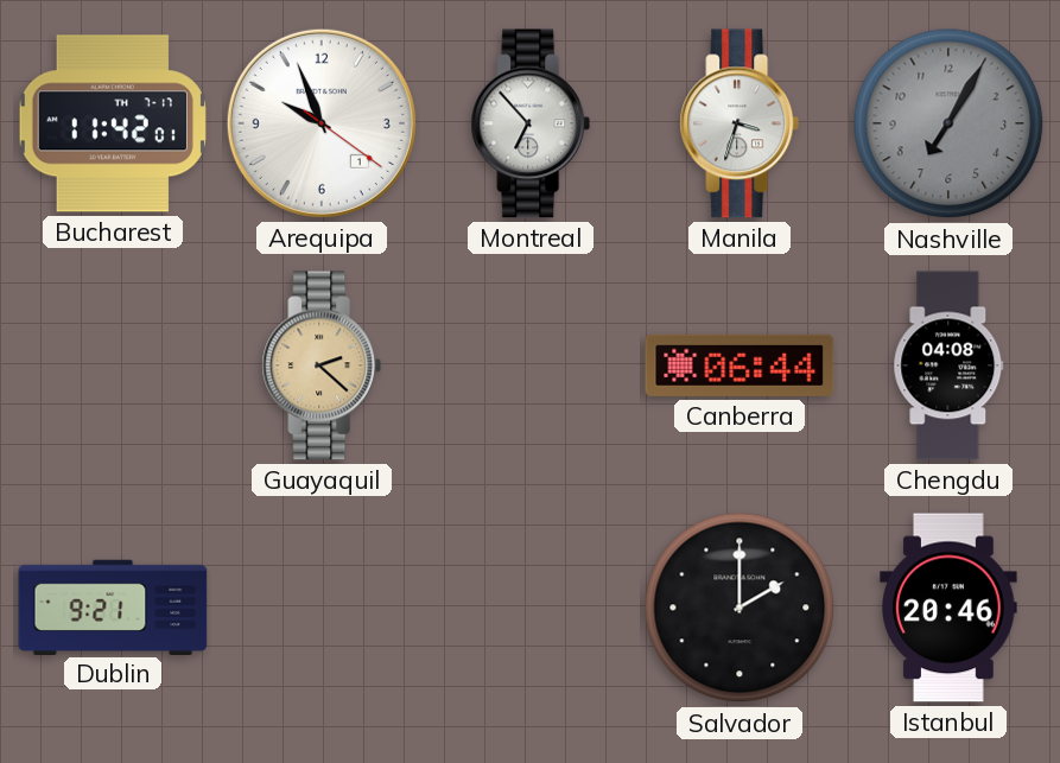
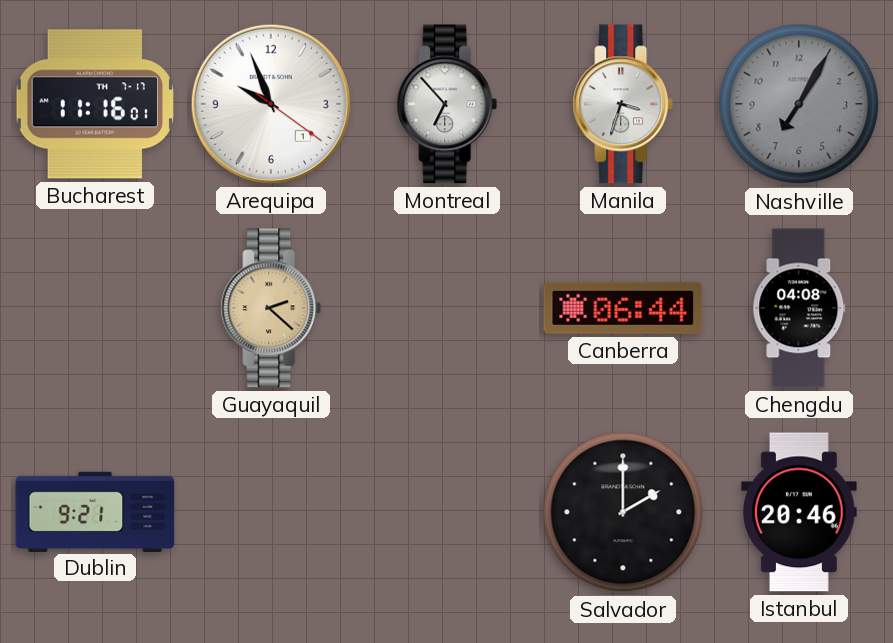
Bucharest: 11:42 -> 11:16 (95, 104)
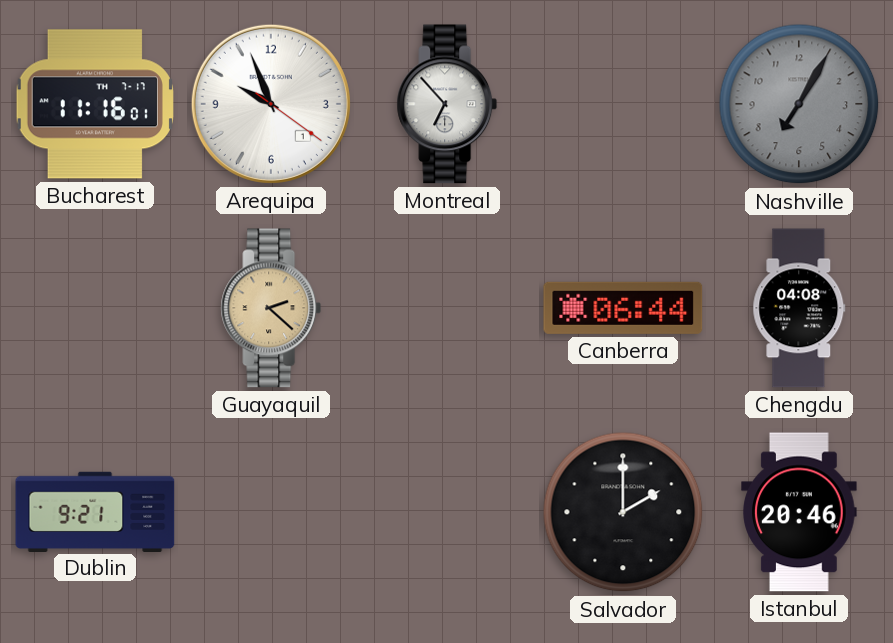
Manila: 3:33 -> none (623, 104)
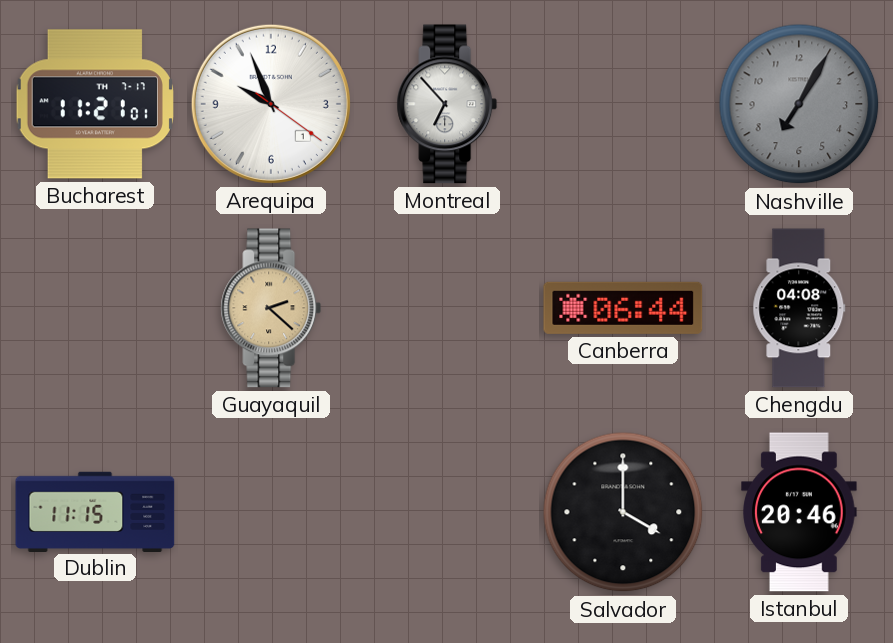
Bucharest: 11:16 -> 11:21 (95, 104)
Dublin: 9:21 -> 11:15 (95, 511)
Salvador: 2:00 -> 4:00 (623, 512)
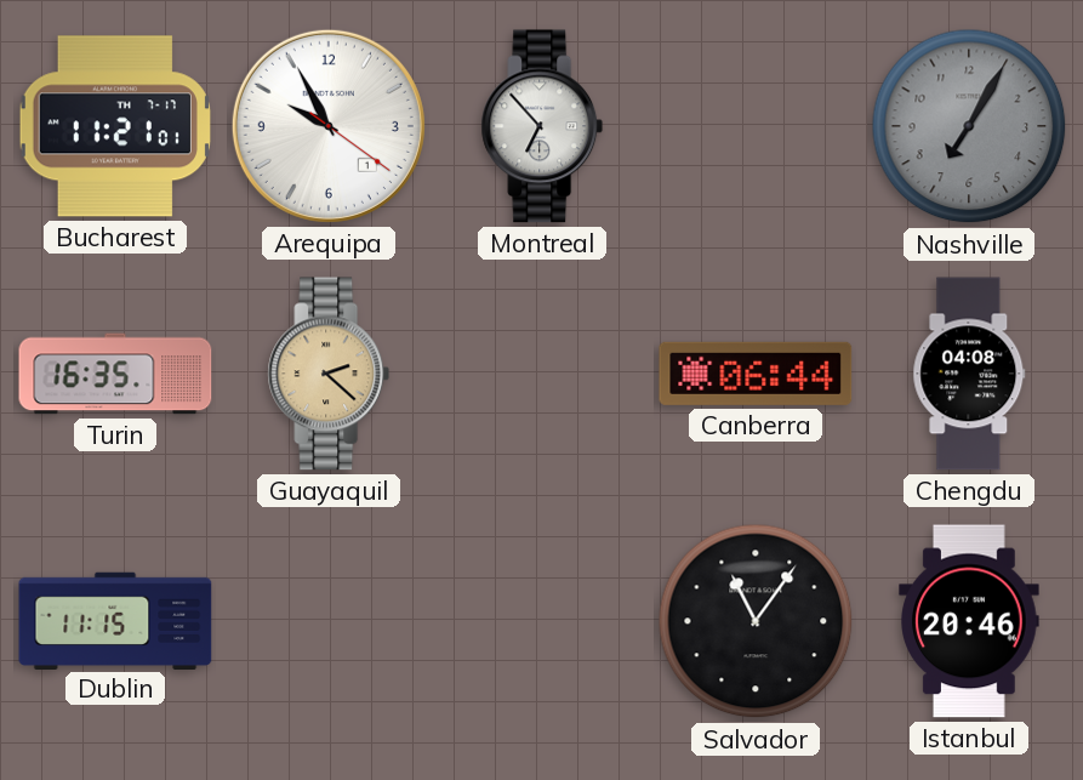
Arequipa: 9:56 -> 9:55 (329, 126)
Turin: none -> 16:35 (115, 374)
Salvador: 4:00 -> 11:06 (756, 621)
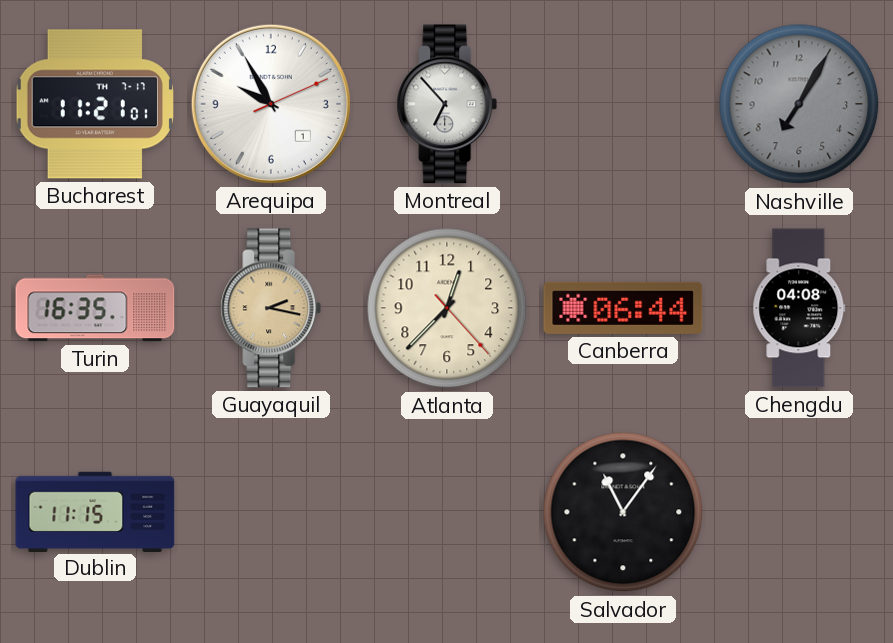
Arequipa: 9:55:21 -> 9:55:11 (271, 104)
Guayaquil: 2:22 -> 2:17 (271, 308)
Atlanta: none -> 12:37 (447, 308)
Istanbul: 20:46 -> none (969, 621)
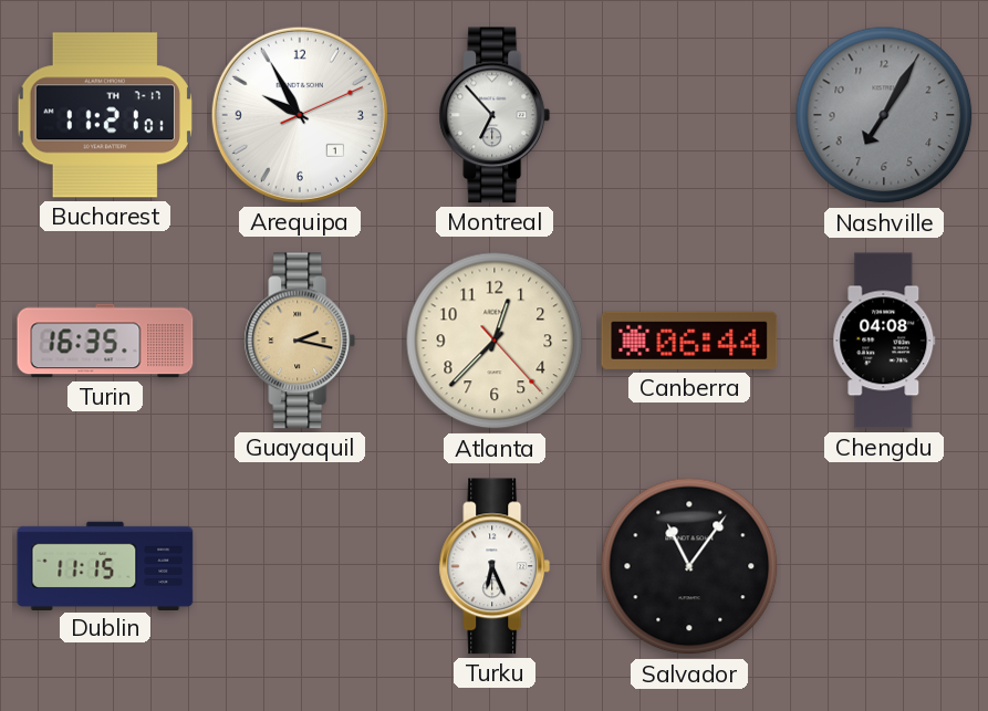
Turku: none -> 6:26 (495, 566)
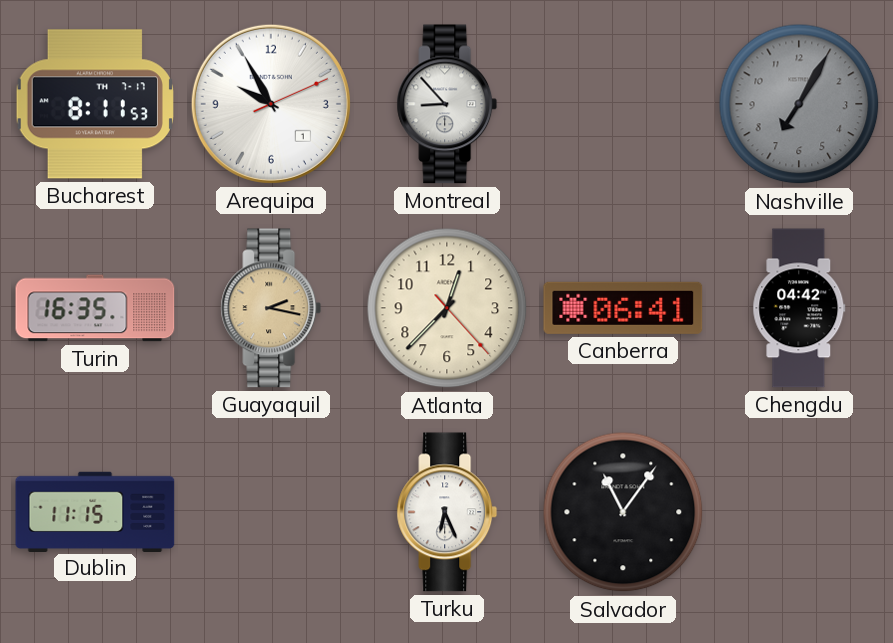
Bucharest: 11:21 -> 8:11 (95, 104)
Montreal: 6:53 -> 8:53 (447, 104)
Canberra: 06:44 -> 06:41 (623, 308)
Chengdu: 04:08 -> 04:42 (799, 308)
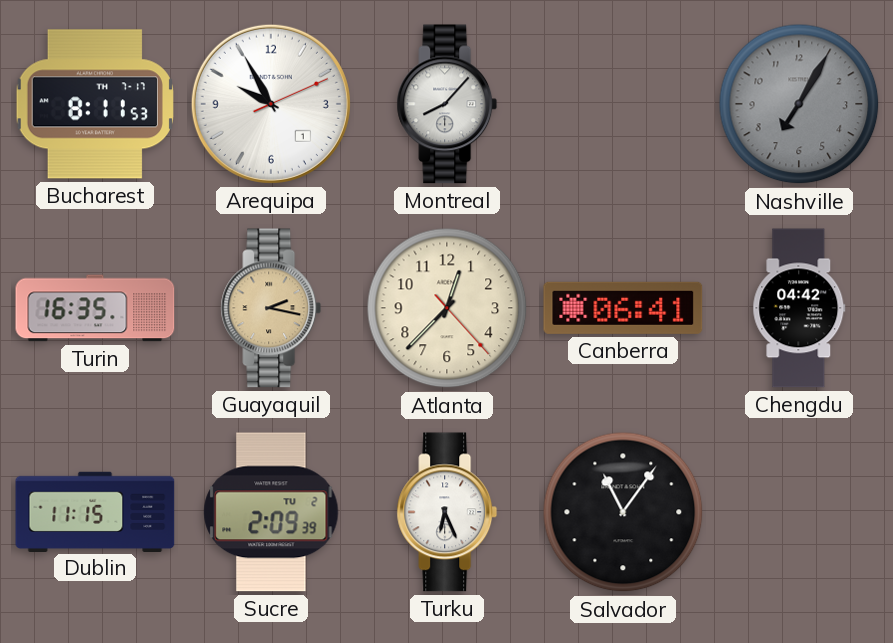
Montreal: 8:53 -> 8:07 (447, 104)
Sucre: none -> 2:09 (271, 512)
